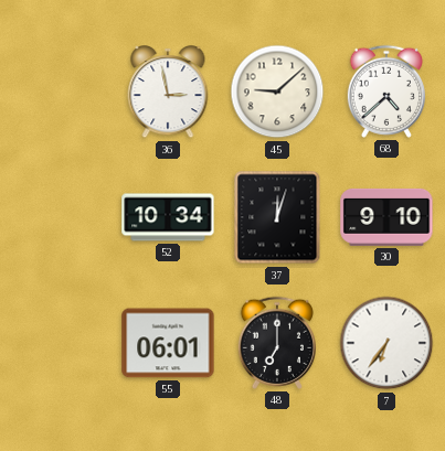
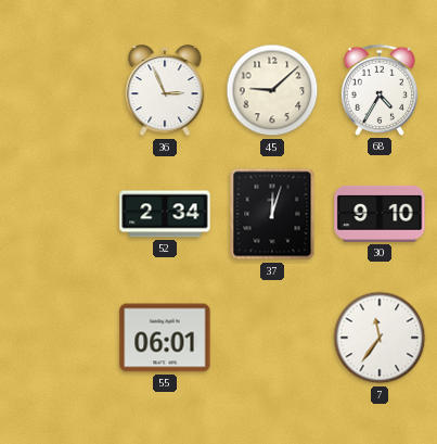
36: 2:58 -> 2:56 (165, 91)
68: 4:38 -> 4:35 (380, 90)
52: 10:34 -> 2:34 (165, 214)
48: 7:00 -> none (277, 343)
7: 6:36 -> 11:36 (380, 338)
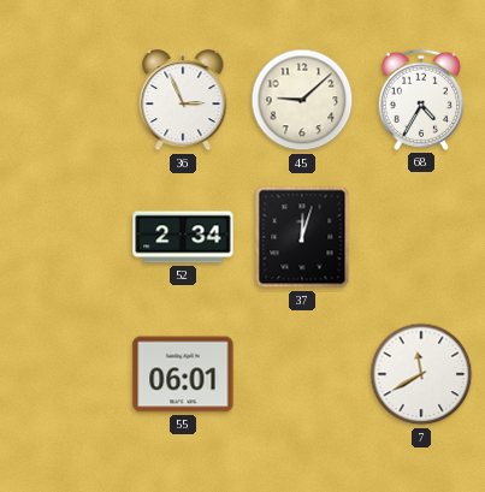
30: 9:10 -> none (380, 214)
7: 11:36 -> 11:40 (421, 374)
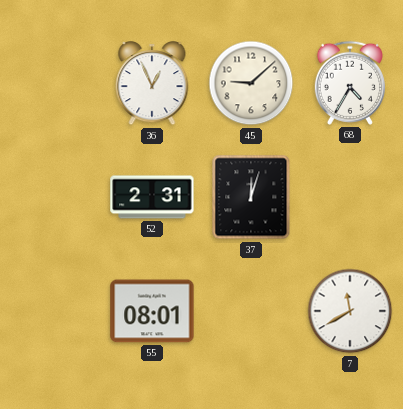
36: 2:56 -> 12:56 (152, 84)
52: 2:34 -> 2:31 (152, 197)
55: 06:01 -> 08:01 (152, 311)
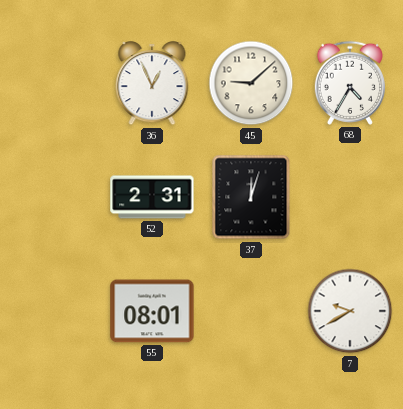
7: 11:40 -> 9:40 (350, 311)
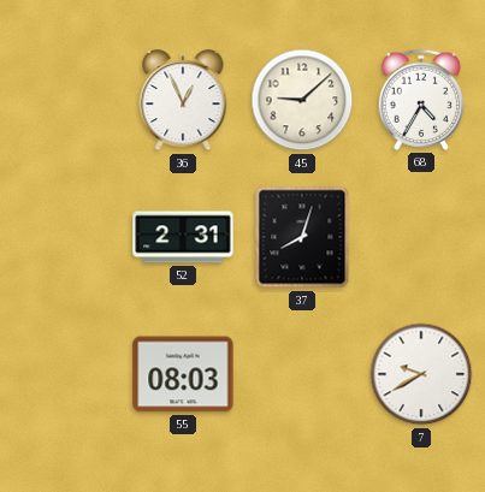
37: 12:03 -> 8:03 (302, 237)
55: 08:01 -> 08:03 (183, 374)
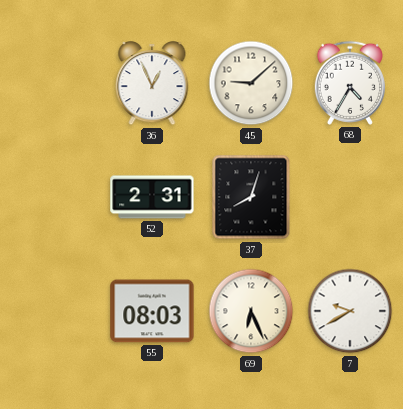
69: none -> 6:26 (251, 311)
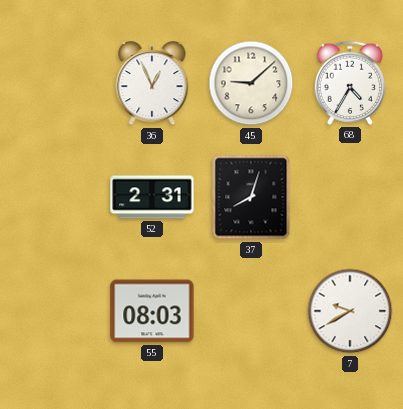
69: 6:26 -> none (251, 311)
